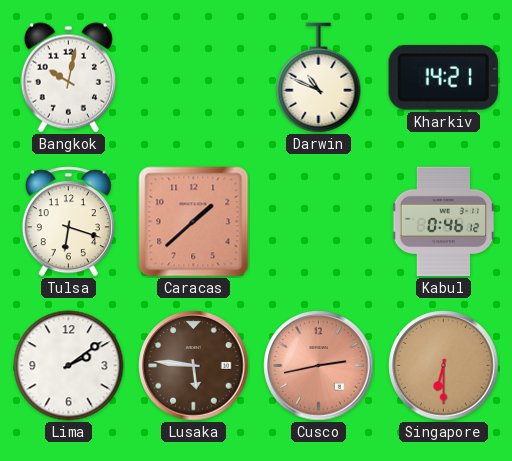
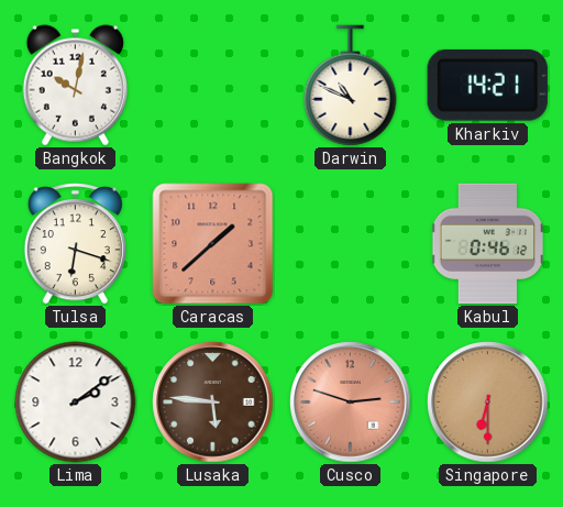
Cusco: 2:43 -> 2:48 (351, 403)
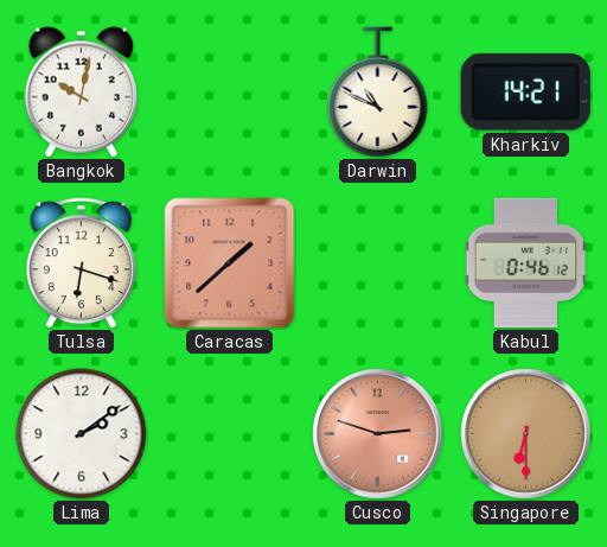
Lusaka: 5:46 -> none (213, 403)
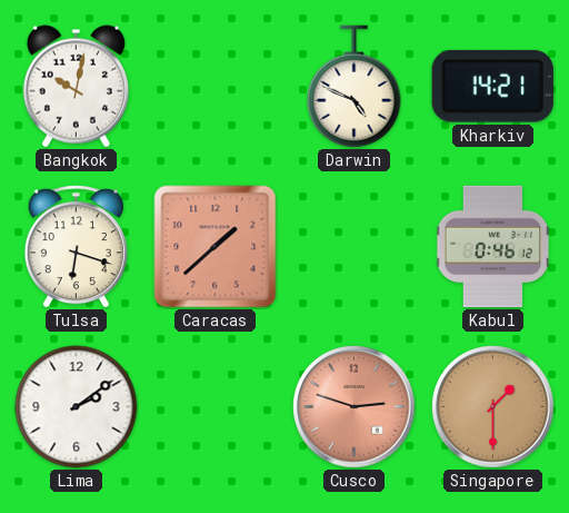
Darwin: 10:49 -> 4:49 (355, 87)
Singapore: 6:30 -> 1:30 (493, 407)
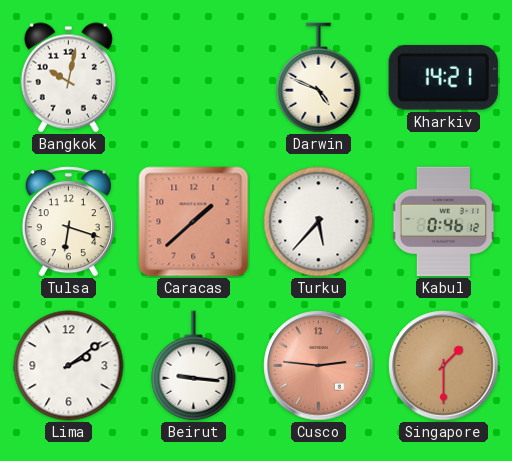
Turku: none -> 5:37 (319, 222)
Beirut: none -> 9:16 (194, 366)
Cusco: 2:48 -> 2:46 (319, 366)
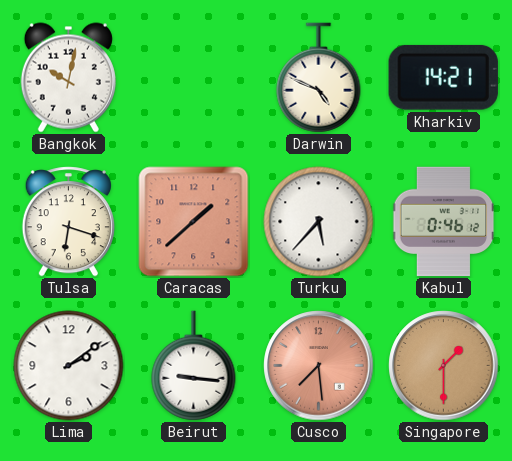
Cusco: 2:46 -> 7:29 (319, 366)
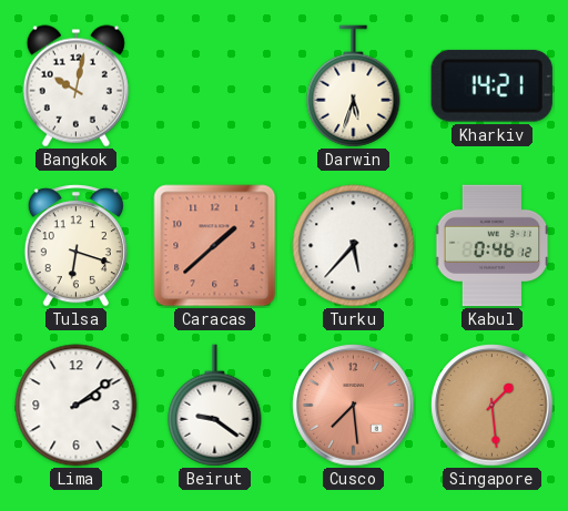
Darwin: 4:49 -> 5:33 (354, 86)
Beirut: 9:16 -> 9:21 (215, 406)
Singapore: 1:30 -> 1:29 (493, 406)
